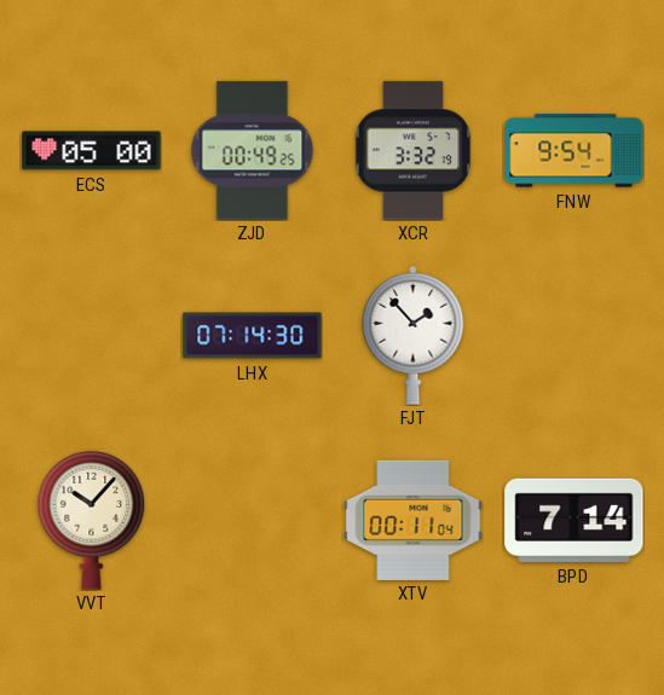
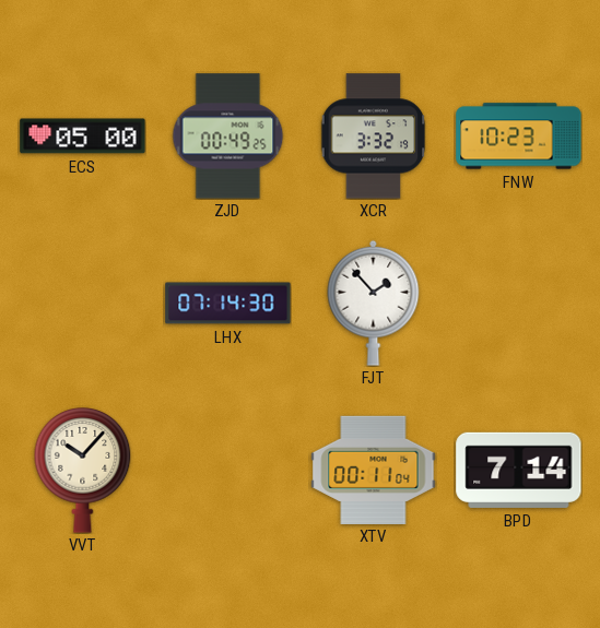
FNW: 9:54 -> 10:23 (519, 137)
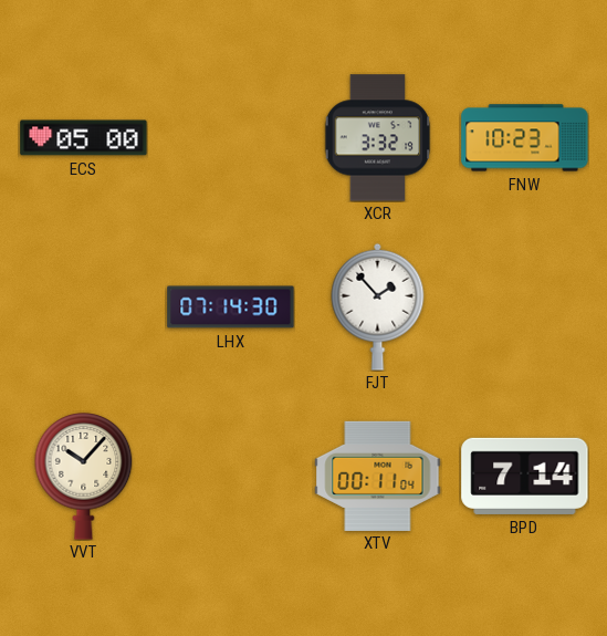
ZJD: 00:49 -> none (228, 137)
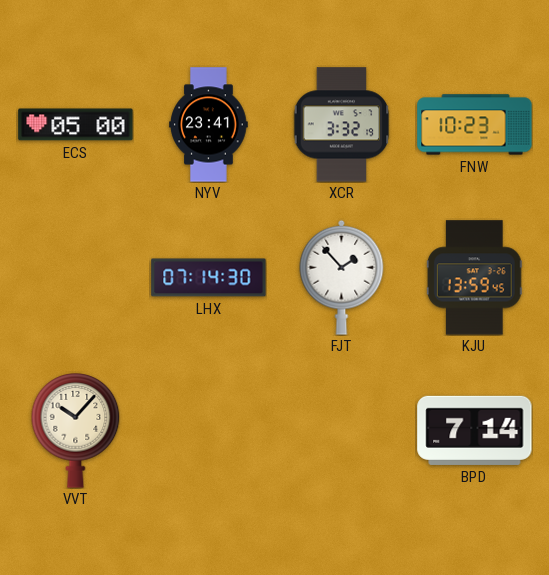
NYV: none -> 23:41 (209, 125)
KJU: none -> 13:59 (474, 278)
XTV: 00:11 -> none (378, 476)
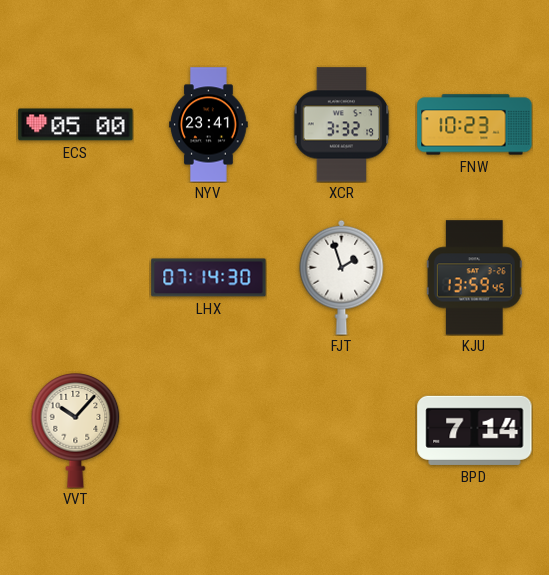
FJT: 1:53 -> 1:57 (342, 277)
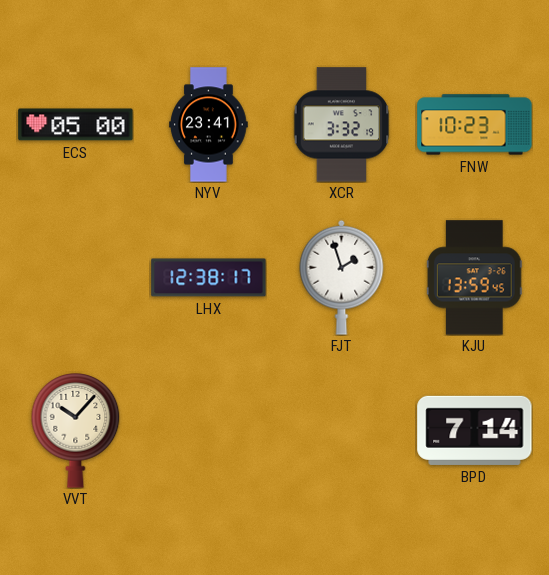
LHX: 07:14 -> 12:38 (209, 278)
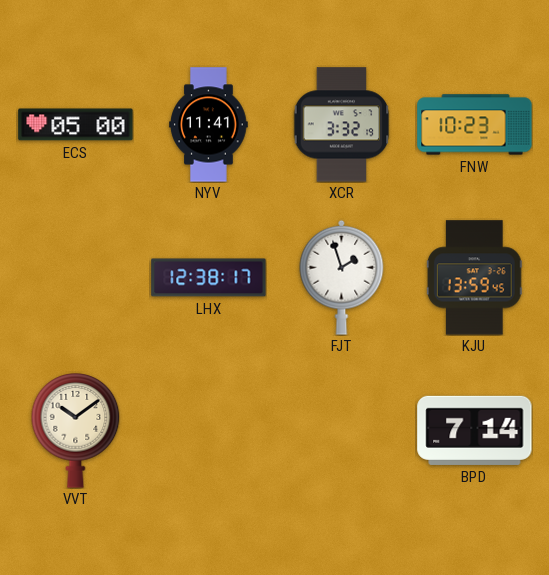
NYV: 23:41 -> 11:41 (209, 125)
VVT: 10:07 -> 10:09 (76, 431)
